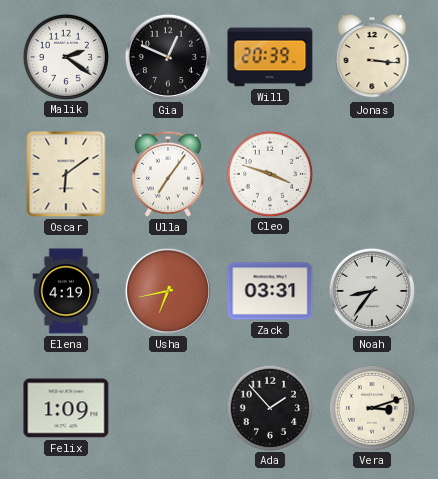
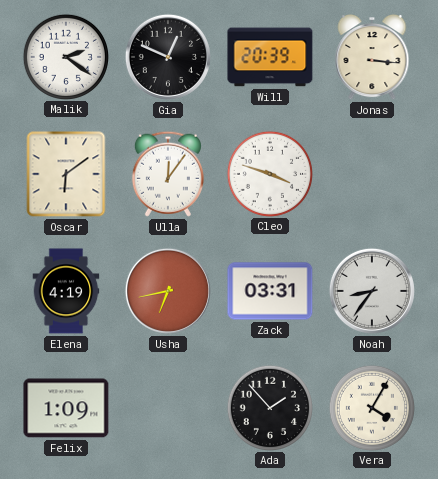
Ulla: 7:06 -> 12:06 (168, 174)
Vera: 3:12 -> 4:05 (371, 407)
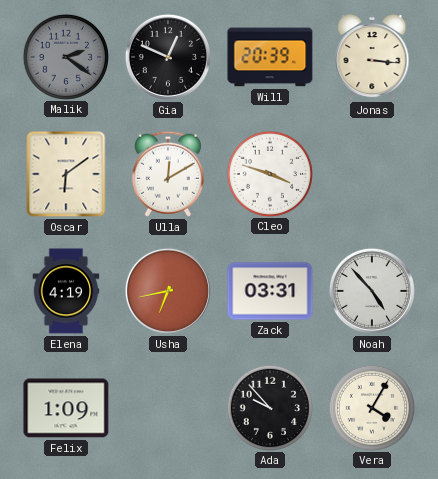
Malik dial: white -> grey (65, 56)
Ulla: 12:06 -> 12:10 (168, 174)
Noah: 8:36 -> 4:53 (372, 291)
Ada: 1:53 -> 9:53 (269, 407)
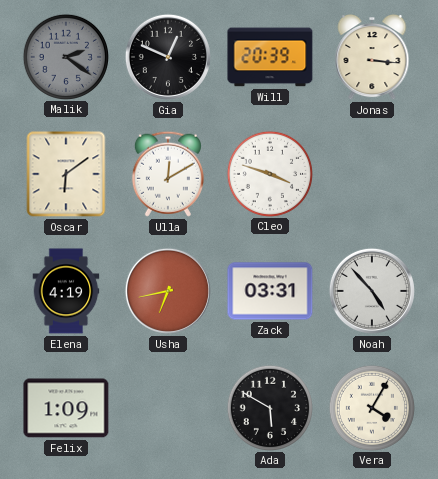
Ada: 9:53 -> 5:50 (269, 407)
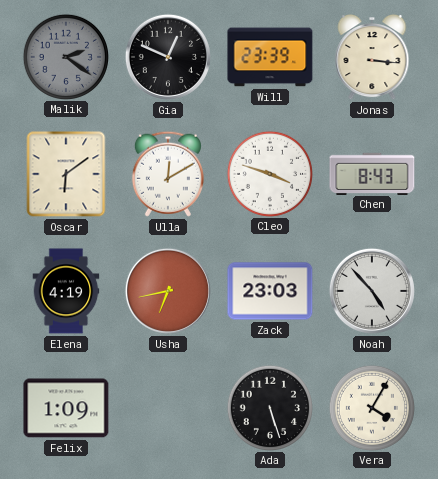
Will: 20:39 -> 23:39 (270, 57)
Chen: none -> 8:43 (372, 173)
Zack: 03:31 -> 23:03 (270, 291)
Ada: 5:50 -> 5:27 (269, 407)
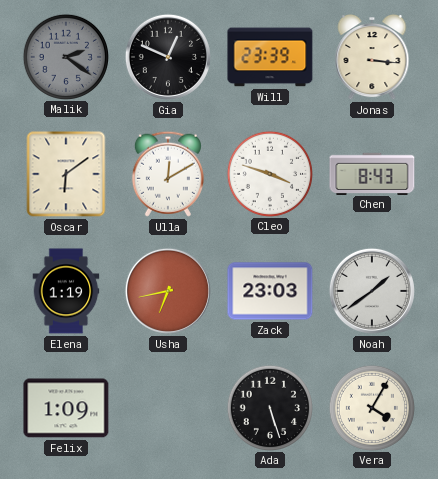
Elena: 4:19 -> 1:19 (66, 291)
Noah: 4:53 -> 1:39 (372, 291)
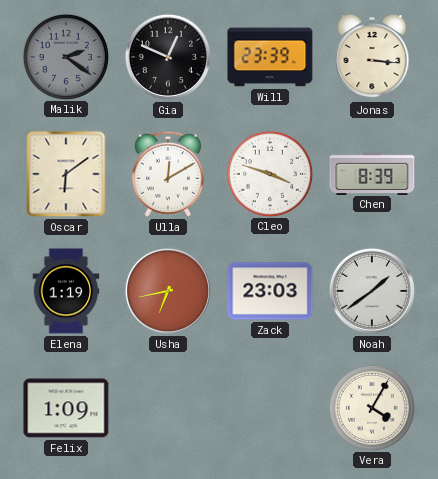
Chen: 8:43 -> 8:39 (372, 173)
Ada: 5:27 -> none (269, 407)
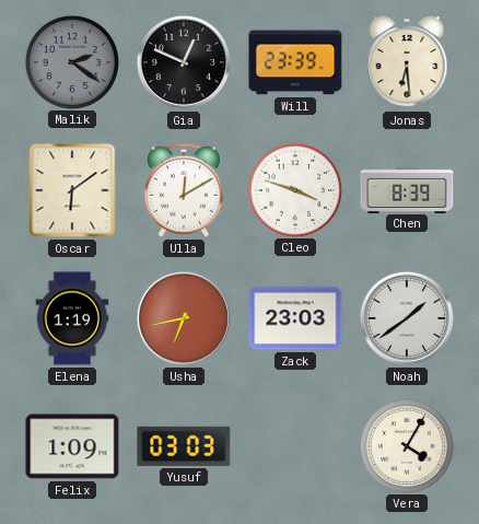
Jonas: 3:16 -> 6:29 (407, 62)
Yusuf: none -> 03:03 (184, 446)
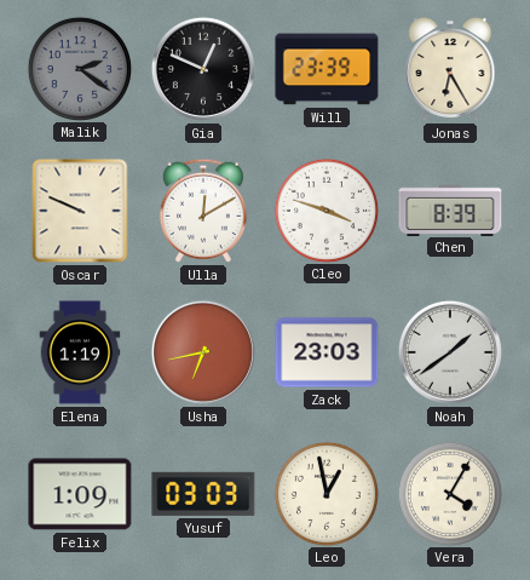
Jonas: 6:29 -> 6:25 (450, 69)
Oscar: 6:09 -> 9:49 (80, 211)
Leo: none -> 12:58 (326, 493)
